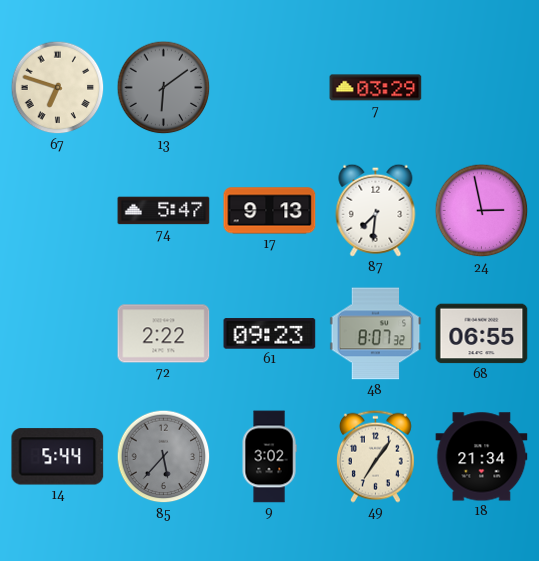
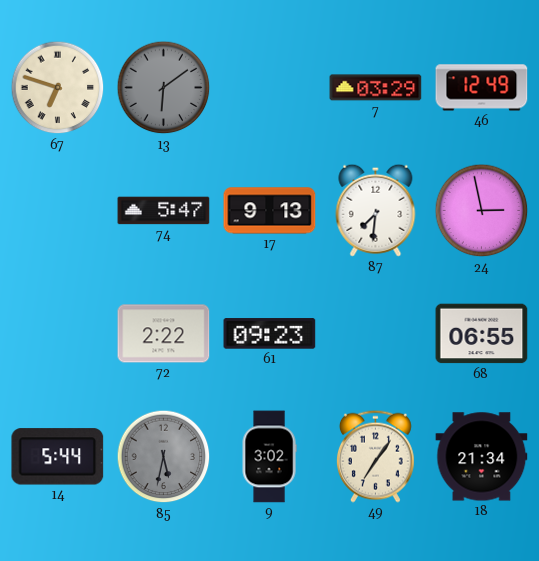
46: none -> 12:49 (482, 88)
48: 8:07 -> none (376, 334)
85: 5:37 -> 5:32 (164, 457)
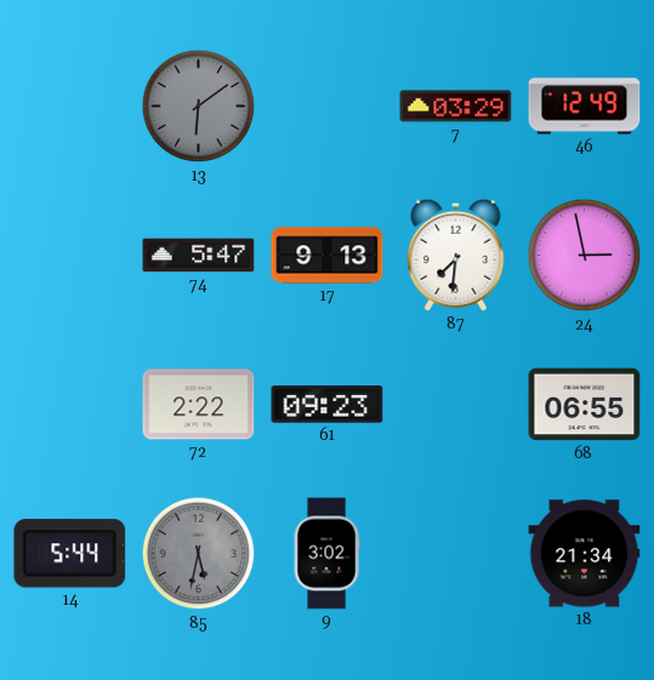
67: 6:48 -> none (58, 88)
49: 7:06 -> none (375, 456)
